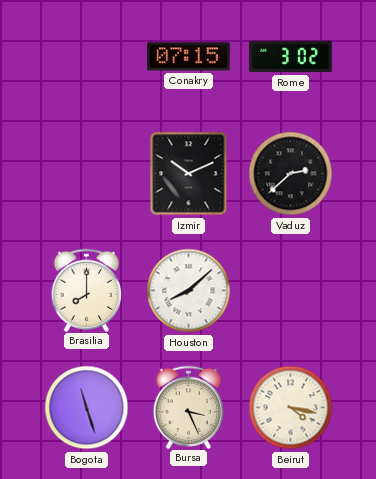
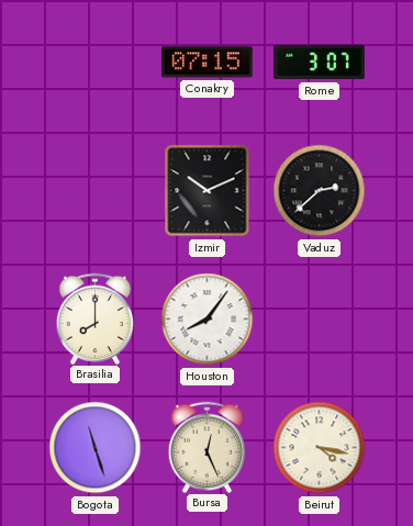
Rome: 3:02 -> 3:07 (320, 63)
Houston: 8:08 -> 8:06 (208, 320)
Bursa: 3:26 -> 12:26 (208, 447)
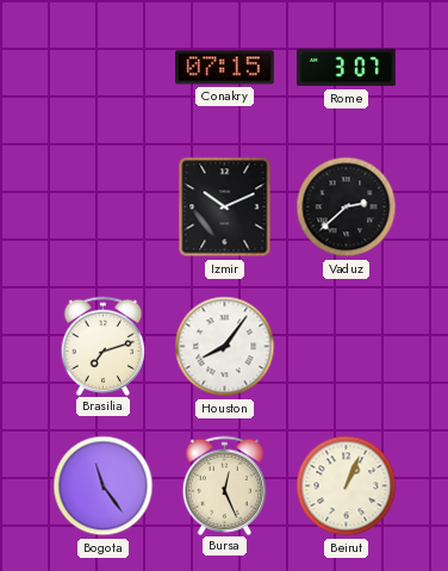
Brasilia: 8:00 -> 7:12 (104, 346)
Bogota: 11:27 -> 11:24 (104, 486)
Beirut: 4:17 -> 1:04 (347, 486)
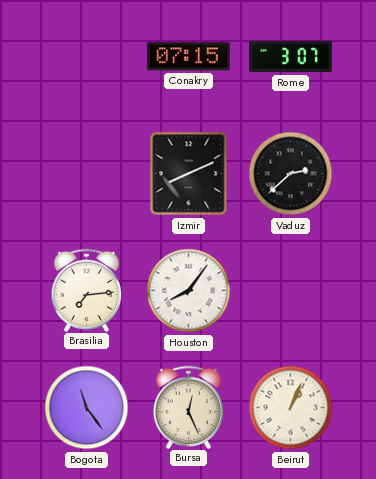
Izmir: 10:11 -> 8:11 (189, 174)
Brasilia: 7:12 -> 7:14 (87, 290)
